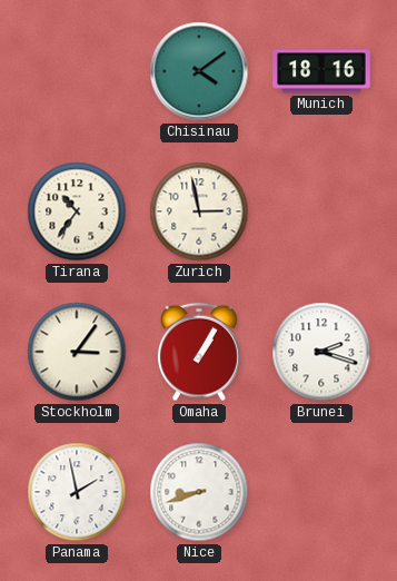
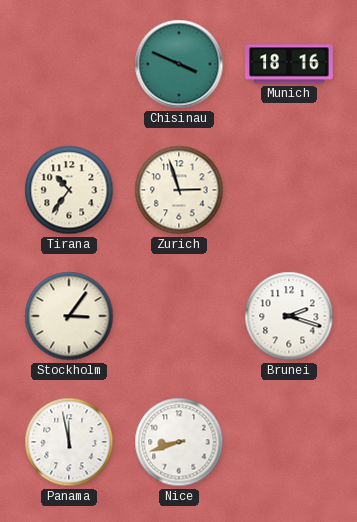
Chisinau: 4:09 -> 3:49 (179, 64)
Zurich: 2:58 -> 2:57 (179, 190)
Omaha: 1:05 -> none (199, 352)
Panama: 1:58 -> 11:58 (69, 442)
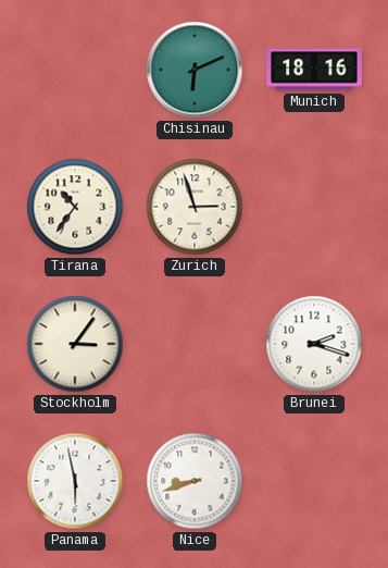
Chisinau: 3:49 -> 6:11 (195, 70)
Panama: 11:58 -> 5:58 (75, 481)
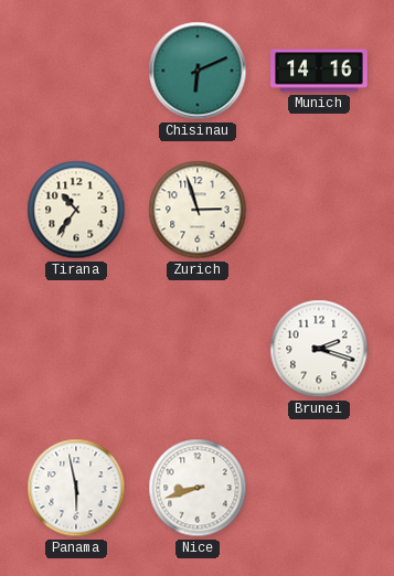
Munich: 18:16 -> 14:16 (319, 71)
Stockholm: 3:06 -> none (75, 344)
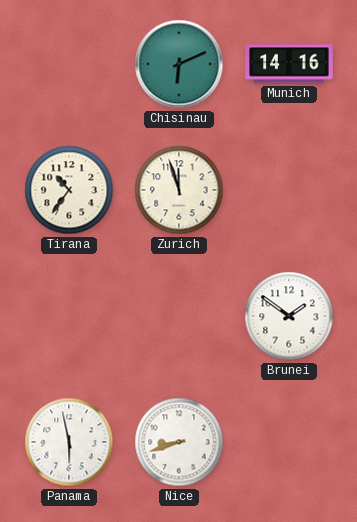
Zurich: 2:57 -> 11:57 (179, 190)
Brunei: 2:18 -> 1:51 (289, 316)
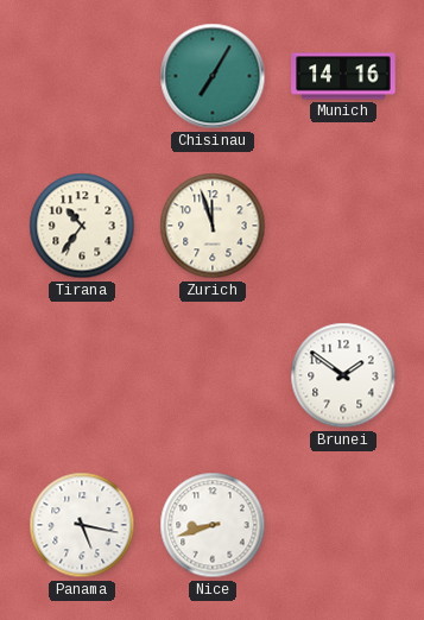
Chisinau: 6:11 -> 7:05 (213, 76)
Panama: 5:58 -> 5:17 (82, 525)
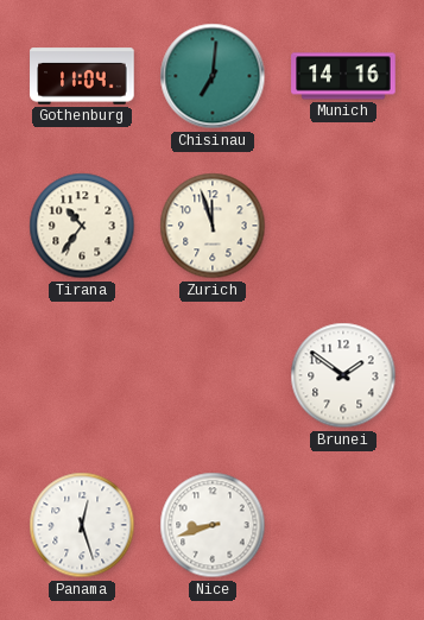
Gothenburg: none -> 11:04 (82, 76)
Chisinau: 7:05 -> 7:01 (213, 76)
Panama: 5:17 -> 12:27 (82, 525)
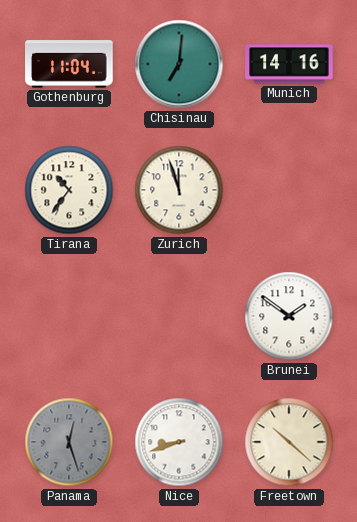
Panama dial: white -> grey (69, 442)
Freetown: none -> 10:22 (289, 442)
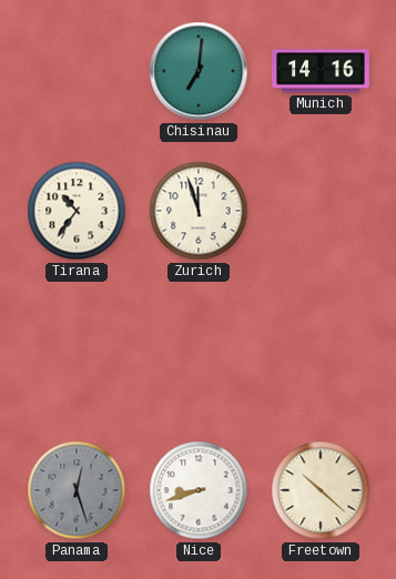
Gothenburg: 11:04 -> none (69, 64)
Brunei: 1:51 -> none (289, 316)
